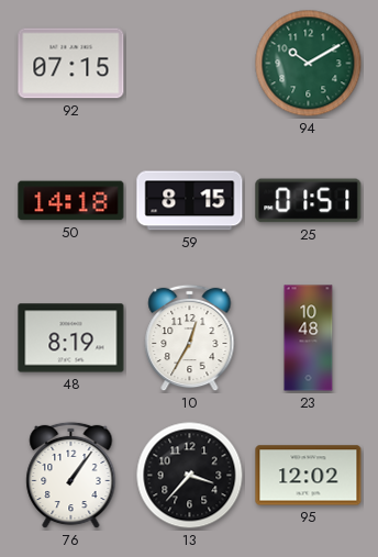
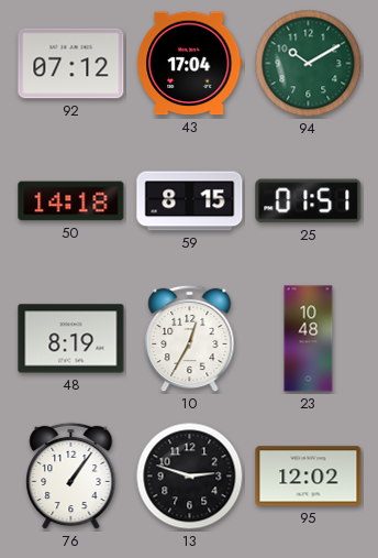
92: 07:15 -> 07:12 (71, 64)
43: none -> 17:04 (190, 64)
13: 3:37 -> 2:48 (190, 477)
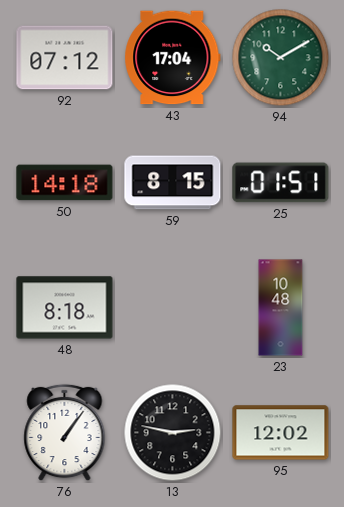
48: 8:19 -> 8:18 (65, 308)
10: 12:35 -> none (190, 339)
13: 2:48 -> 2:47 (173, 433)
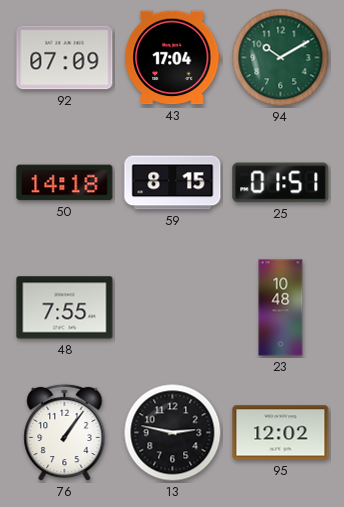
92: 07:12 -> 07:09 (65, 58)
48: 8:18 -> 7:55 (65, 308)
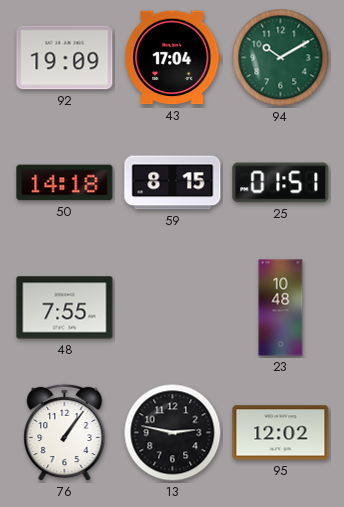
92: 07:09 -> 19:09 (65, 58)
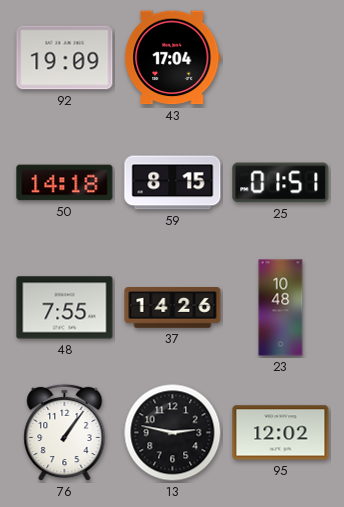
94: 10:10 -> none (281, 58)
37: none -> 14:26 (173, 308)
